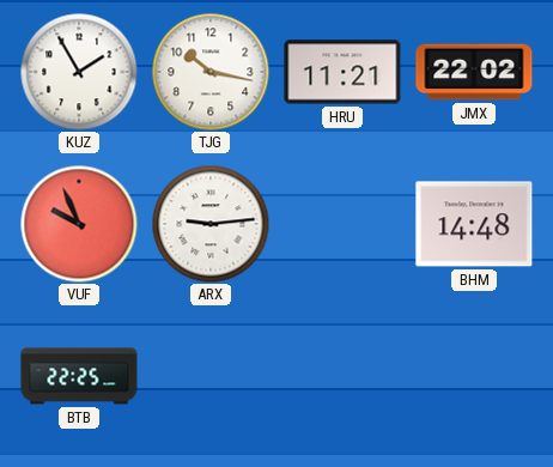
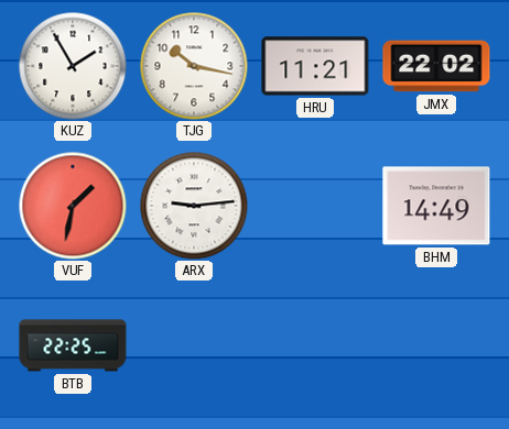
VUF: 9:56 -> 1:32 (73, 206)
BHM: 14:48 -> 14:49 (436, 206)
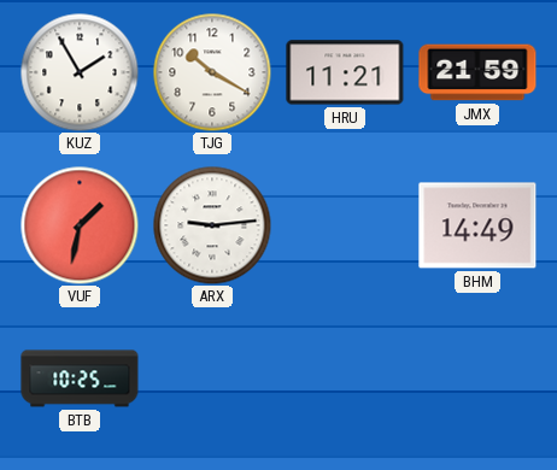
TJG: 10:17 -> 10:20 (212, 72)
JMX: 22:02 -> 21:59 (477, 72)
BTB: 22:25 -> 10:25 (80, 378)
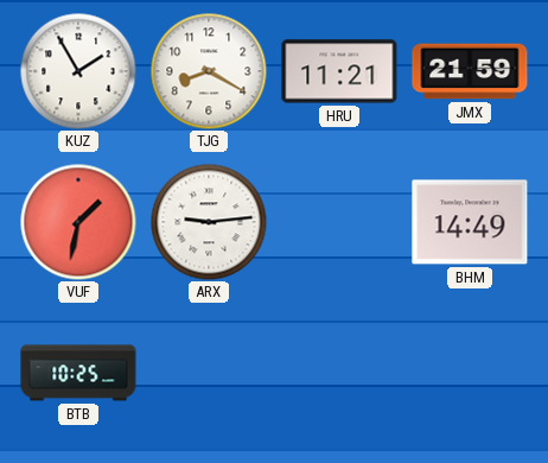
TJG: 10:20 -> 8:20 (209, 71)
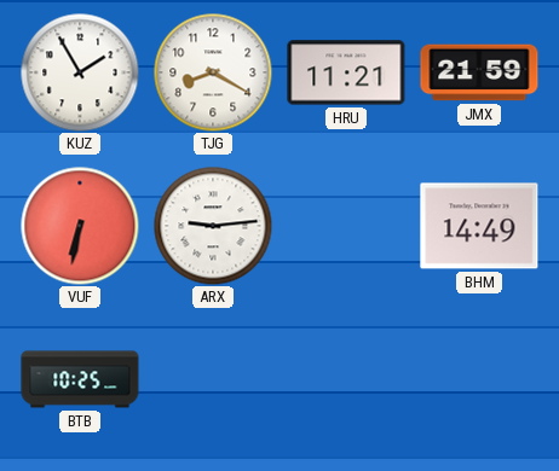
VUF: 1:32 -> 6:32 (80, 226)
